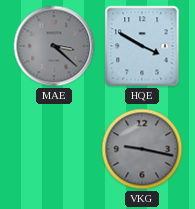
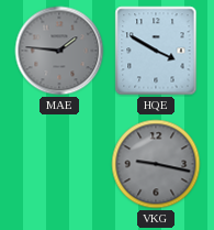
MAE: 3:22 -> 1:46 (59, 51)
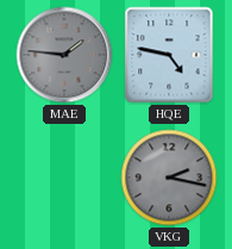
HQE: 3:50 -> 4:47 (169, 55)
VKG: 9:17 -> 2:17 (169, 178)
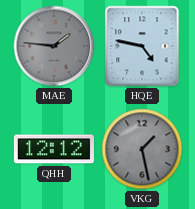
QHH: none -> 12:12 (54, 149)
VKG: 2:17 -> 1:28 (142, 149)
